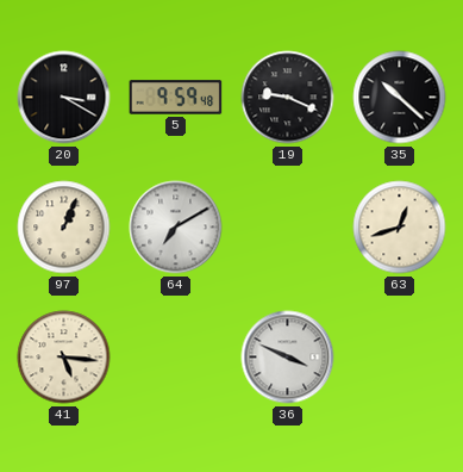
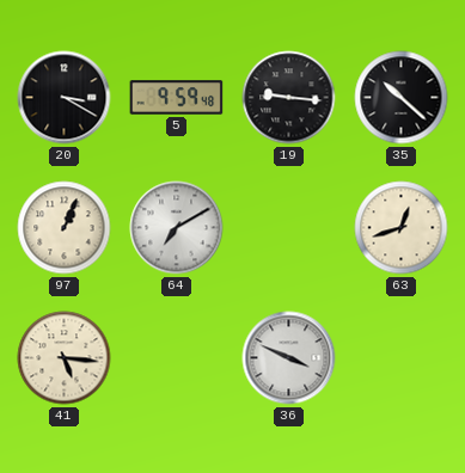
19: 9:19 -> 9:16 (289, 98)
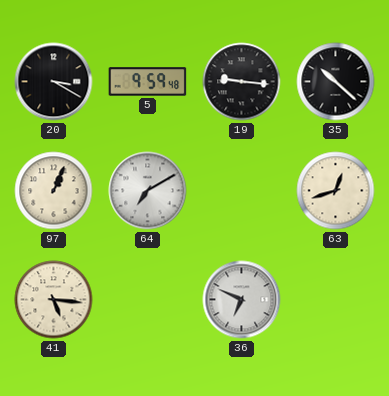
36: 3:49 -> 6:49 (242, 300)
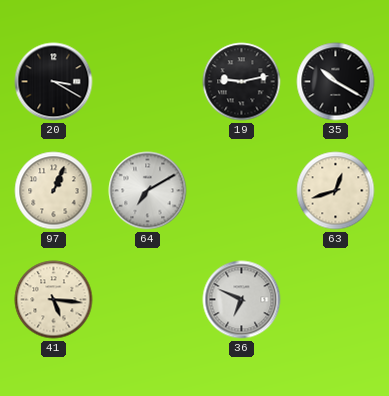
5: 9:59 -> none (148, 82)
19: 9:16 -> 9:13 (242, 82)
35: 10:22 -> 10:20 (336, 82)
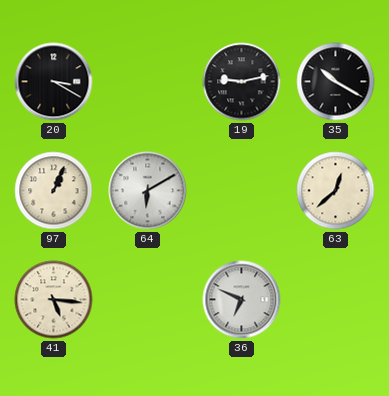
64: 7:10 -> 6:10 (148, 191)
63: 12:42 -> 12:38 (336, 191)
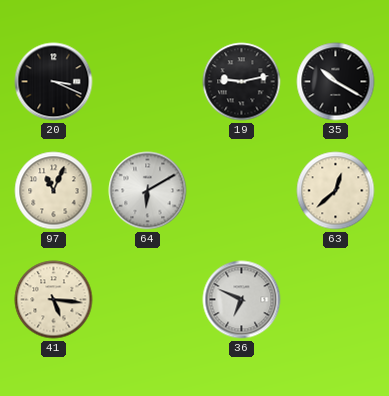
20: 3:20 -> 3:19 (54, 82)
97: 1:04 -> 11:04 (54, 191)
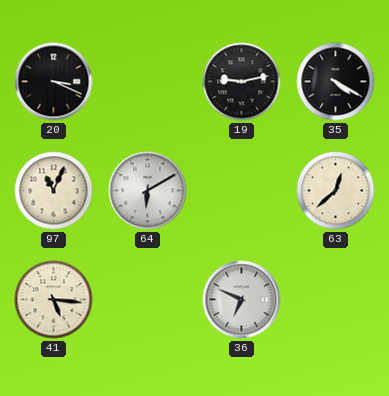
35: 10:20 -> 4:20 (336, 82)
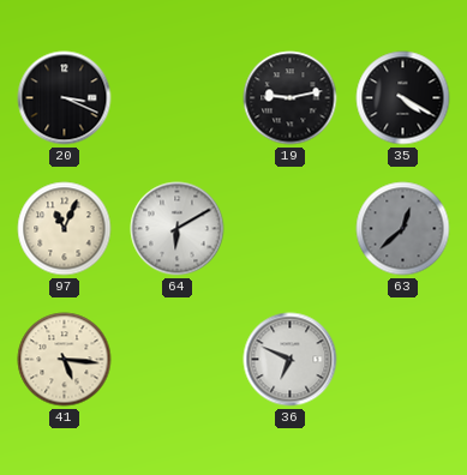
63 dial: cream -> grey (403, 229)
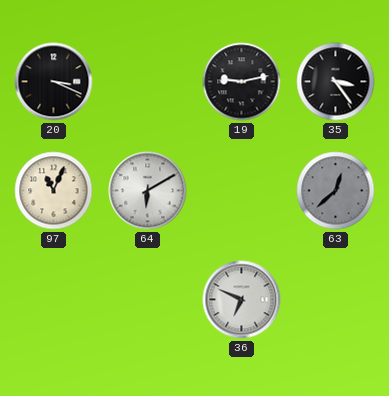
35: 4:20 -> 3:24 (336, 82)
41: 5:16 -> none (65, 360)
